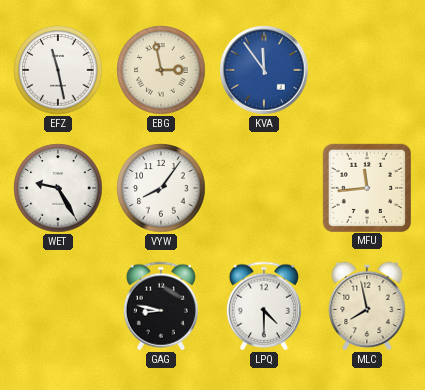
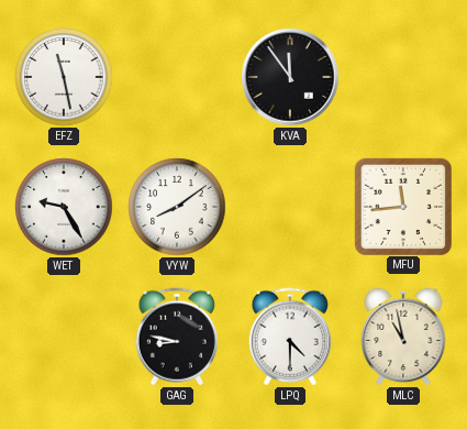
EBG: 2:58 -> none (161, 70)
KVA dial: blue -> black (290, 77)
VYW: 8:06 -> 8:09 (177, 207)
MLC: 7:58 -> 10:58 (403, 337)
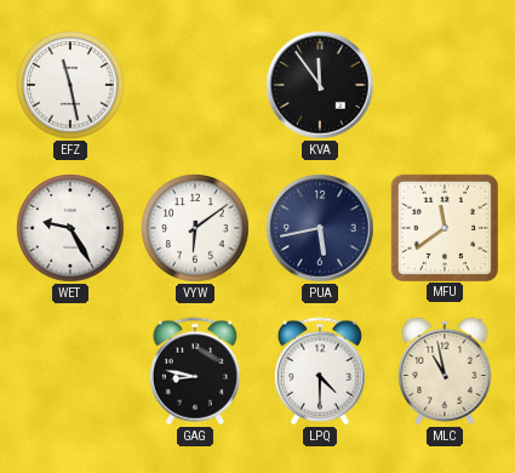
VYW: 8:09 -> 6:09 (195, 228)
PUA: none -> 5:43 (320, 228)
MFU: 11:44 -> 11:39 (444, 227)
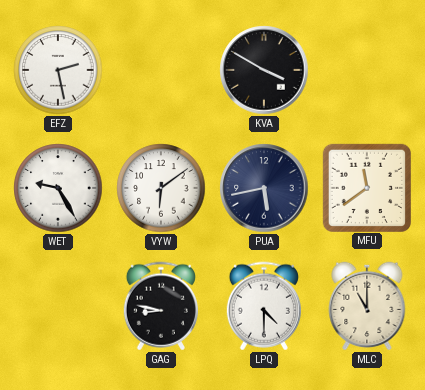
EFZ: 11:28 -> 2:28 (58, 70)
KVA: 11:54 -> 3:50 (264, 70)
MLC: 10:58 -> 11:00 (367, 306)
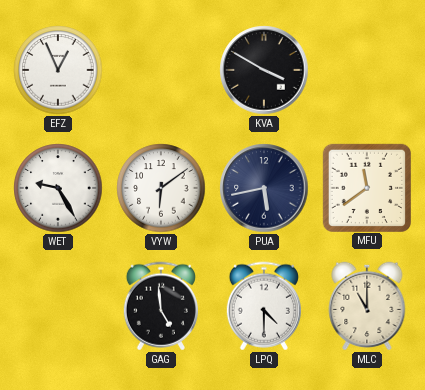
EFZ: 2:28 -> 12:56 (58, 70)
GAG: 8:47 -> 4:59 (161, 306)
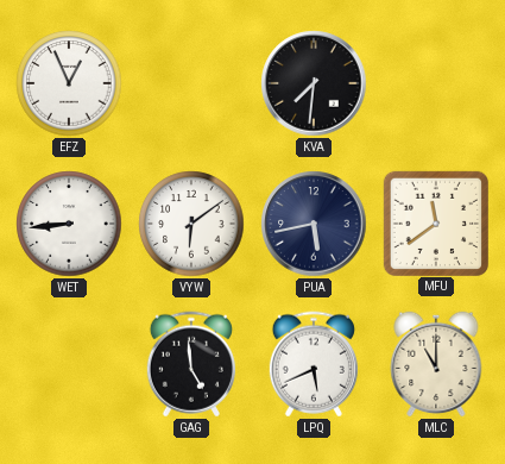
KVA: 3:50 -> 7:31 (314, 83)
WET: 9:25 -> 8:44 (69, 224)
LPQ: 4:30 -> 5:41 (314, 364)
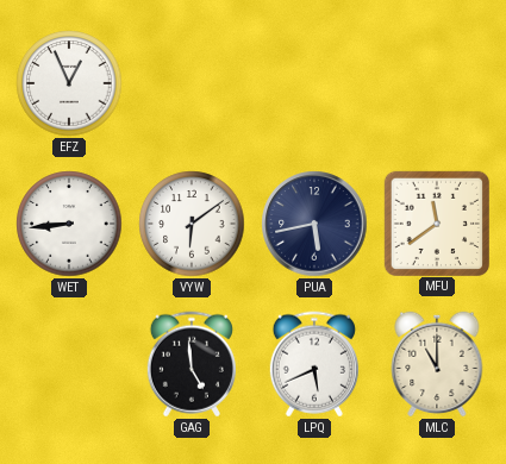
KVA: 7:31 -> none (314, 83)
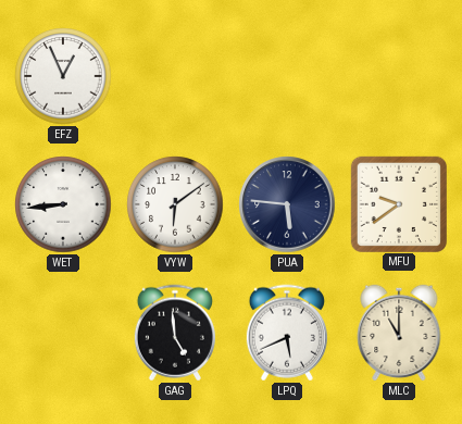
PUA: 5:43 -> 5:46 (287, 204)
MFU: 11:39 -> 9:39 (398, 203)
